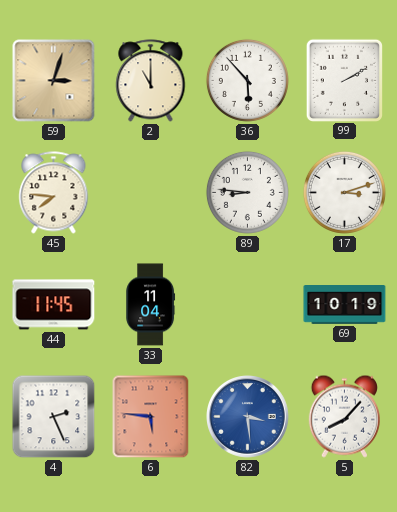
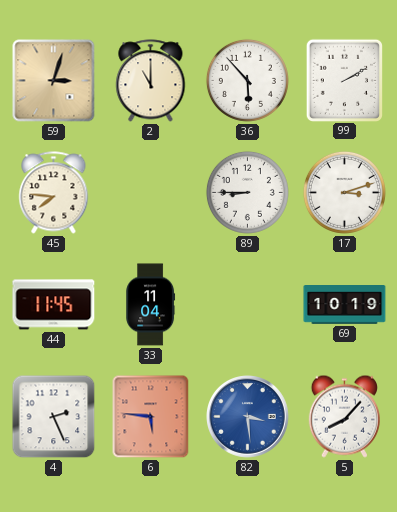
89: 8:46 -> 8:45 (247, 192)
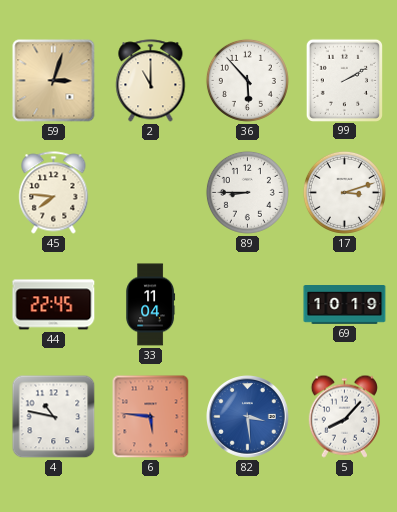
44: 11:45 -> 22:45 (54, 305)
4: 2:26 -> 10:47 (54, 417)
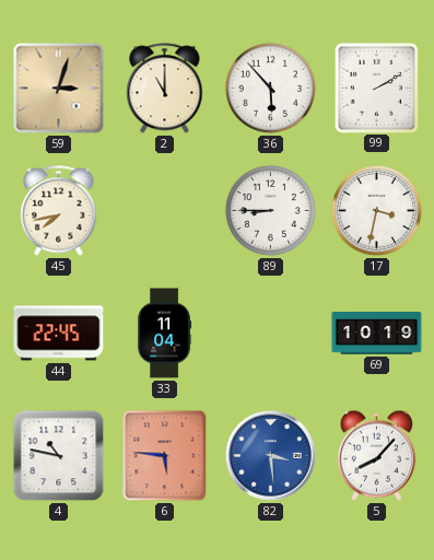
45: 7:46 -> 7:43 (59, 211)
17: 3:12 -> 3:32 (376, 210)
